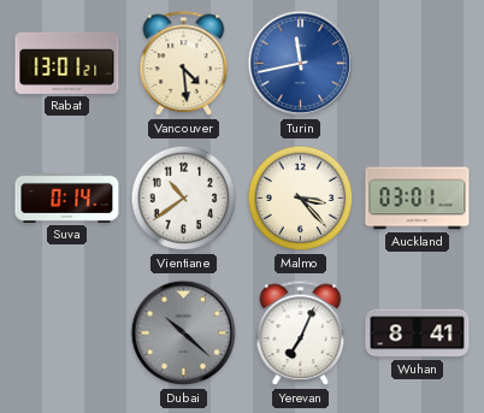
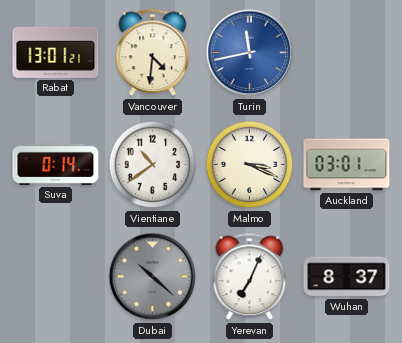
Vancouver: 4:29 -> 4:31 (153, 53)
Malmo: 3:23 -> 3:19 (250, 165)
Wuhan: 8:41 -> 8:37 (347, 277)
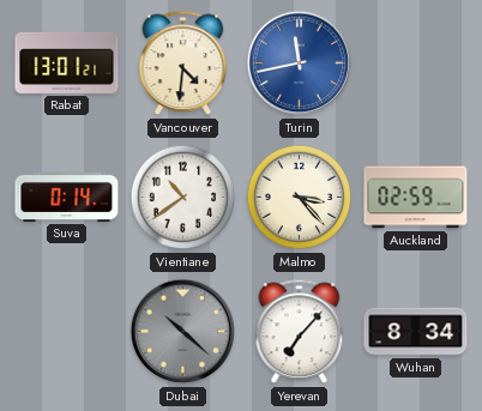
Malmo: 3:19 -> 3:23 (300, 198)
Auckland: 03:01 -> 02:59 (416, 198)
Yerevan: 7:04 -> 7:07 (300, 332)
Wuhan: 8:37 -> 8:34 (416, 332)
